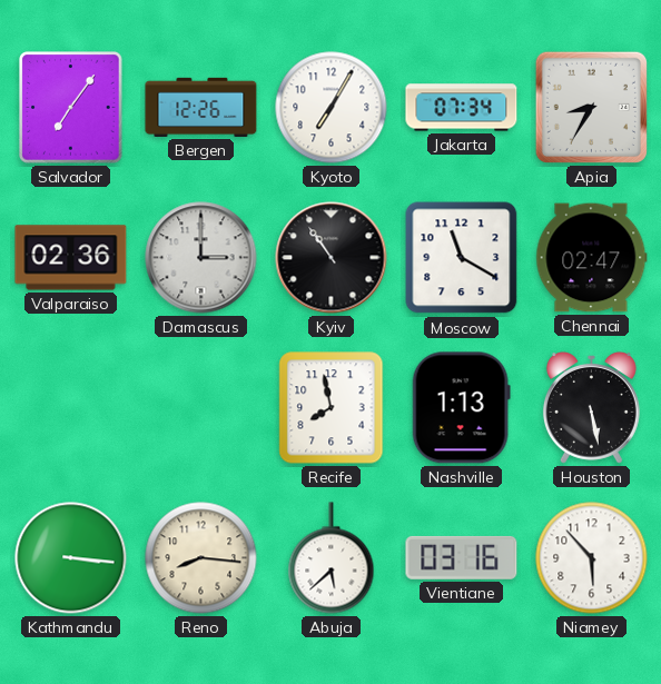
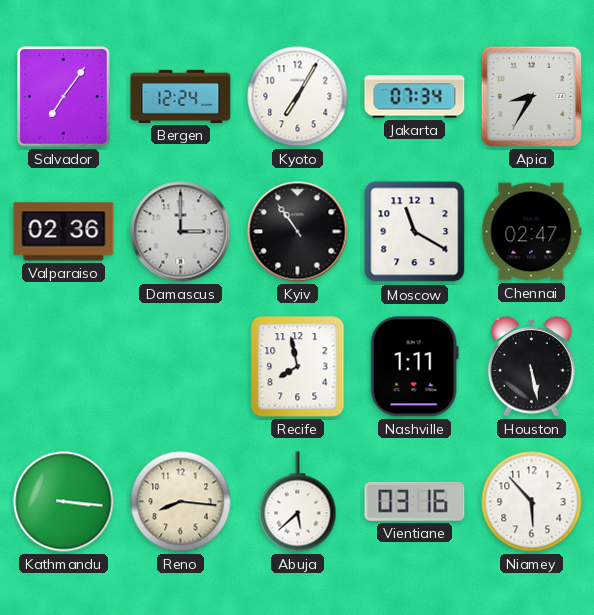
Bergen: 12:26 -> 12:24 (181, 96)
Nashville: 1:13 -> 1:11 (414, 367)
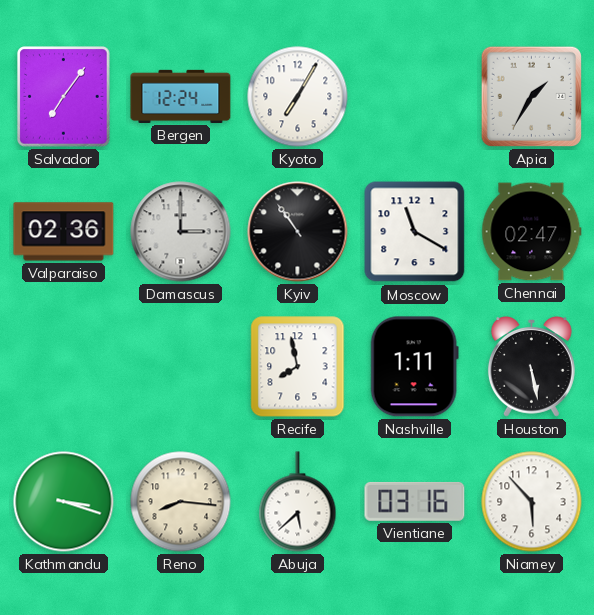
Jakarta: 07:34 -> none (415, 97)
Apia: 8:35 -> 1:35 (531, 96)
Kathmandu: 3:16 -> 3:18 (64, 502)
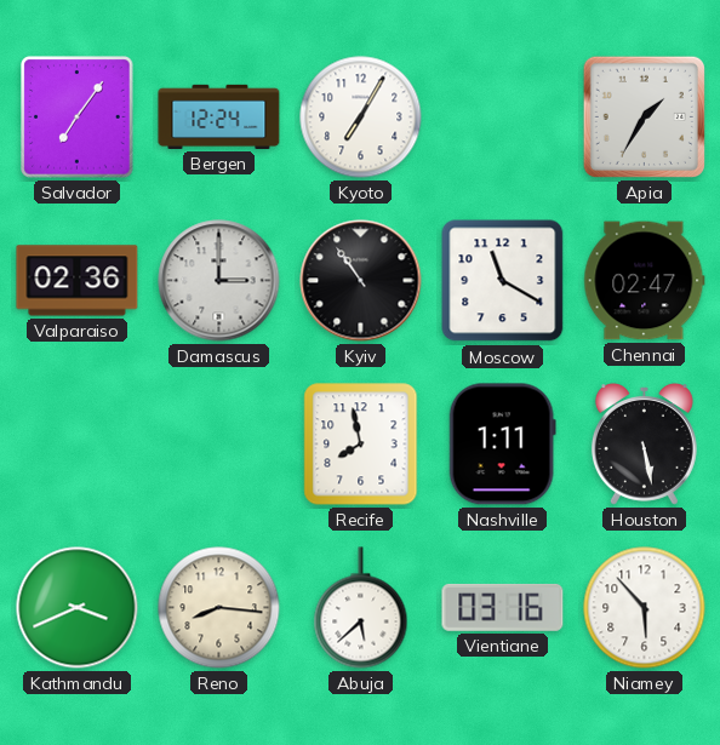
Kathmandu: 3:18 -> 3:41 (78, 608)
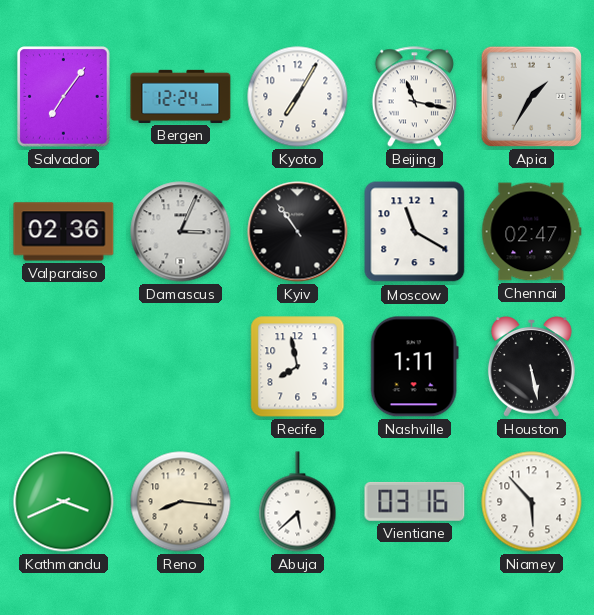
Beijing: none -> 11:17 (414, 97)
Damascus: 3:00 -> 3:04 (181, 232)
